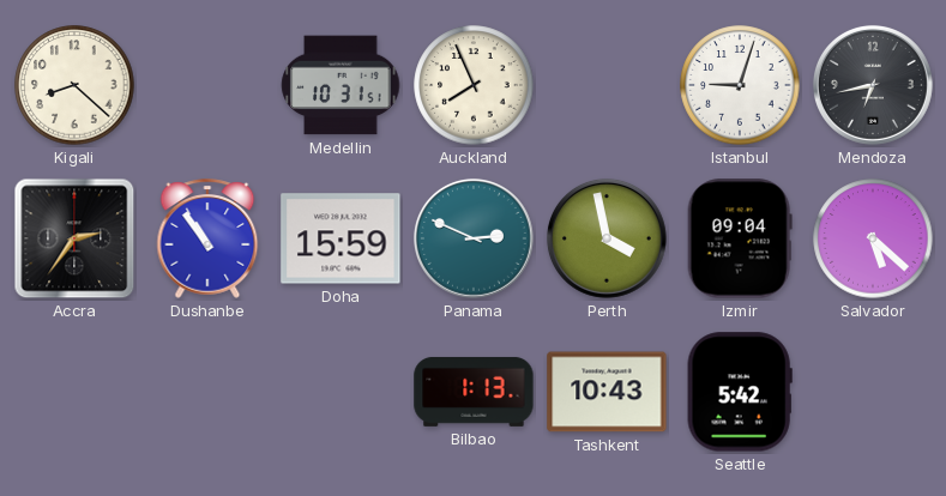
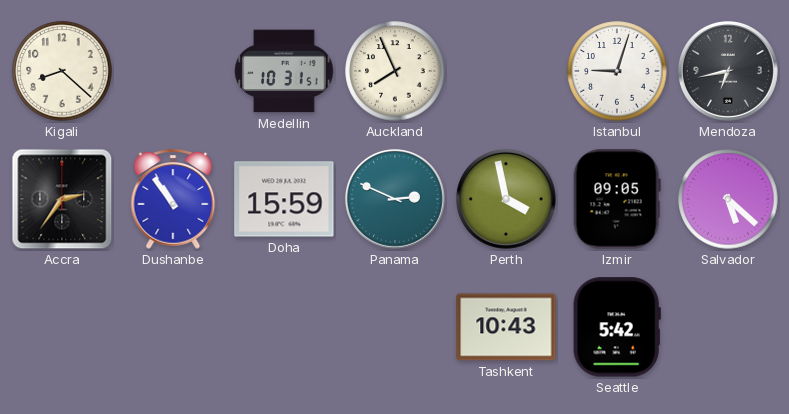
Izmir: 09:04 -> 09:05 (617, 199)
Bilbao: 1:13 -> none (474, 392)
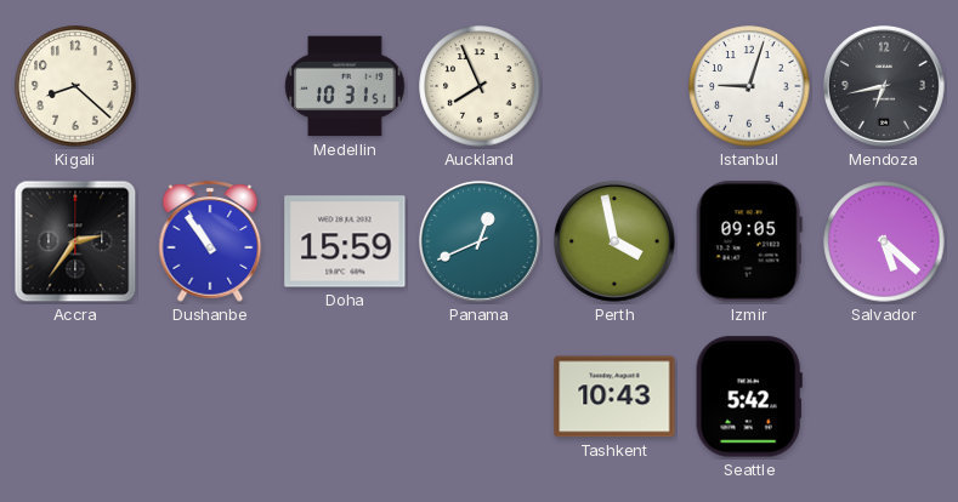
Panama: 2:49 -> 12:41 (480, 241)
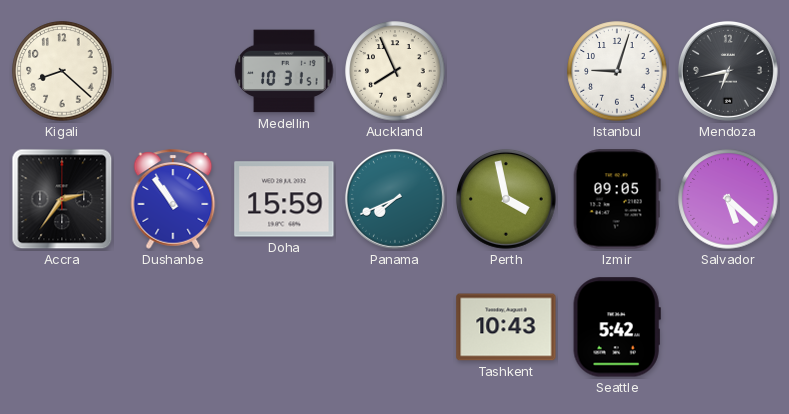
Panama: 12:41 -> 7:41 (395, 199)
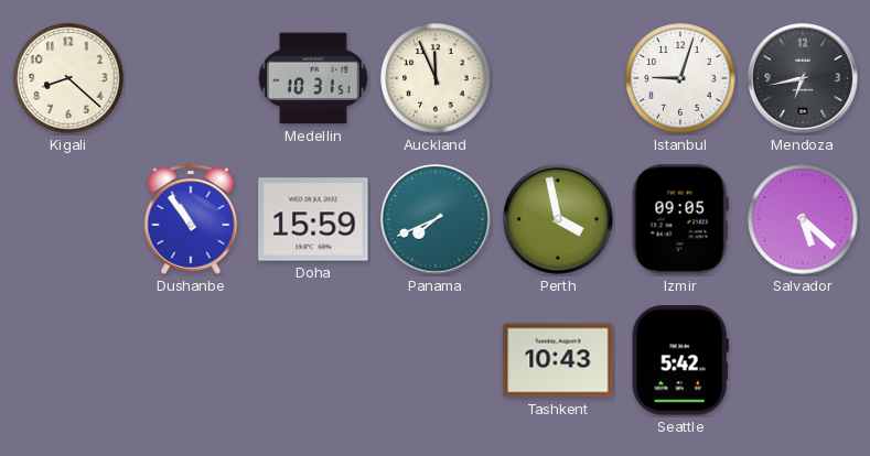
Auckland: 7:56 -> 11:56 (436, 78)
Accra: 2:36 -> none (62, 199)
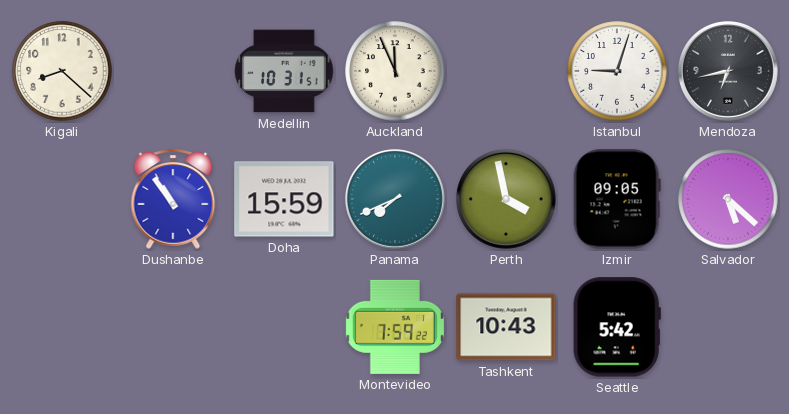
Montevideo: none -> 7:59 (395, 327)
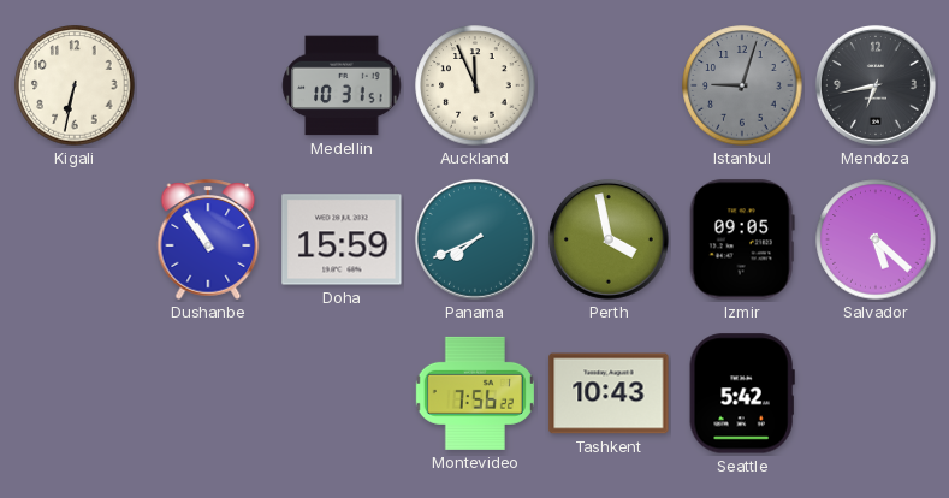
Kigali: 8:22 -> 6:32 (75, 85)
Istanbul dial: white -> grey (742, 85)
Montevideo: 7:59 -> 7:56 (475, 393)
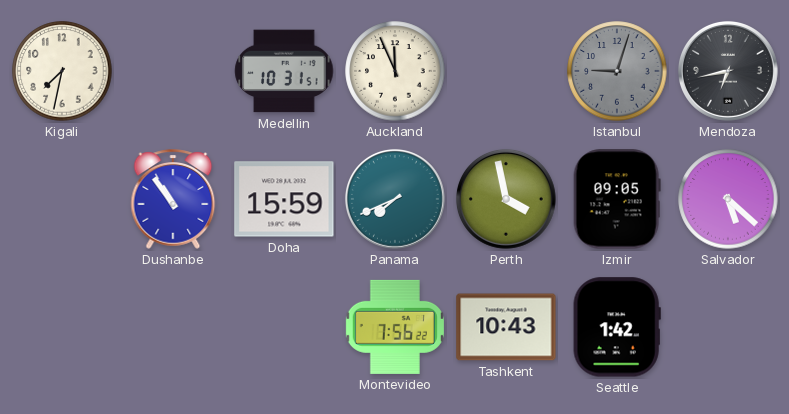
Kigali: 6:32 -> 7:32 (62, 71)
Seattle: 5:42 -> 1:42 (617, 327)
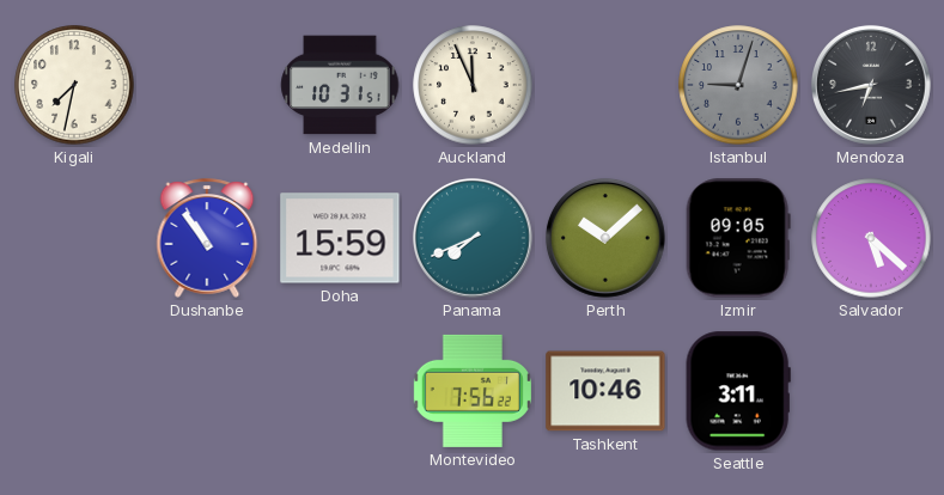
Perth: 3:58 -> 10:08 (605, 238)
Tashkent: 10:43 -> 10:46 (605, 391)
Seattle: 1:42 -> 3:11 (738, 391)
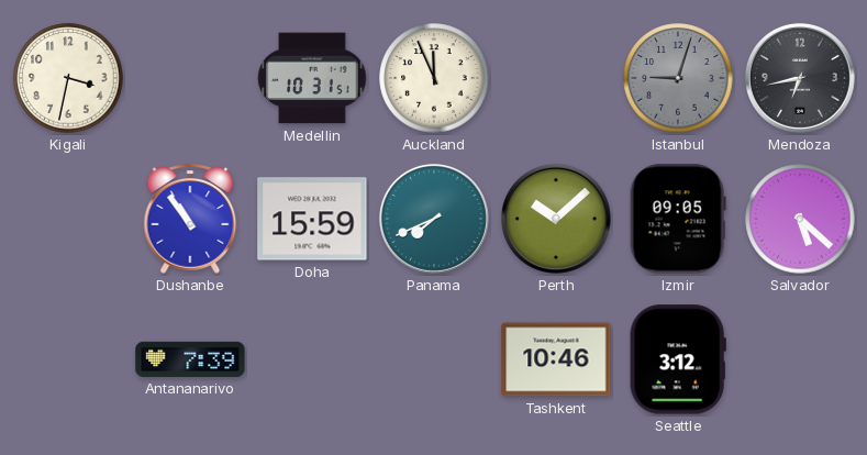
Kigali: 7:32 -> 3:32 (68, 78)
Antananarivo: none -> 7:39 (190, 359)
Montevideo: 7:56 -> none (473, 391)
Seattle: 3:11 -> 3:12 (678, 359)
